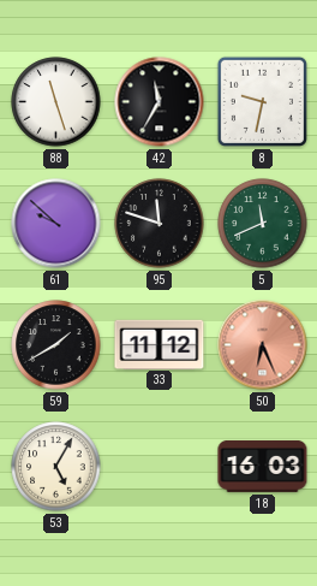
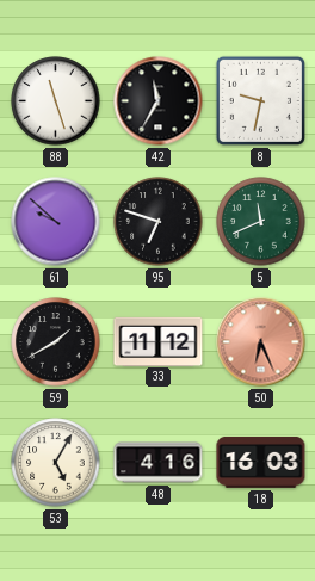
95: 11:48 -> 6:48 (159, 222)
48: none -> 4:16 (159, 463)
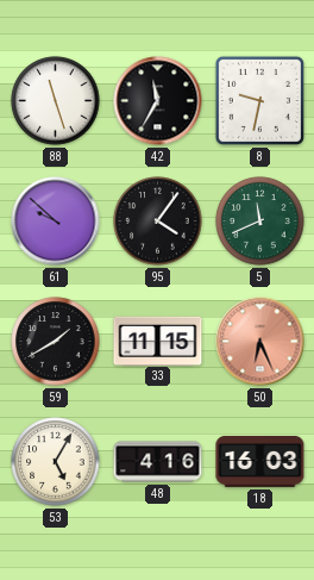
95: 6:48 -> 4:06 (158, 222)
33: 11:12 -> 11:15 (158, 341)
